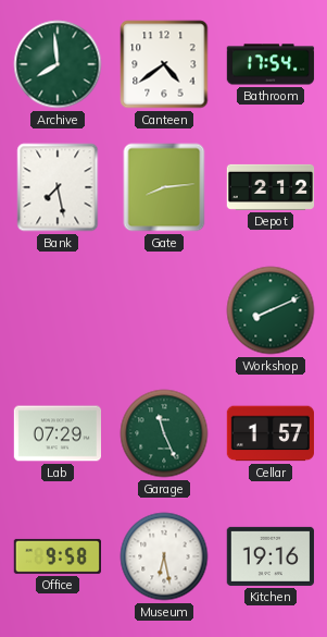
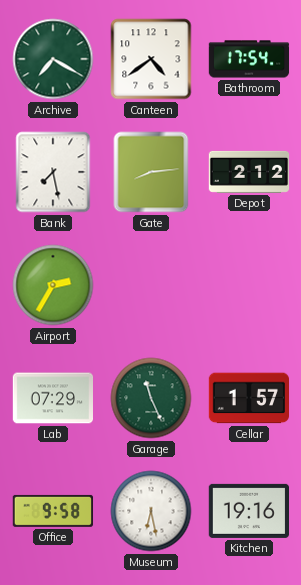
Archive: 7:59 -> 7:20 (53, 59)
Airport: none -> 2:35 (53, 285)
Workshop: 8:11 -> none (271, 310)
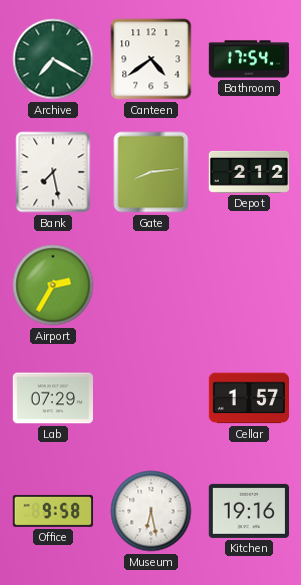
Garage: 11:26 -> none (151, 398)
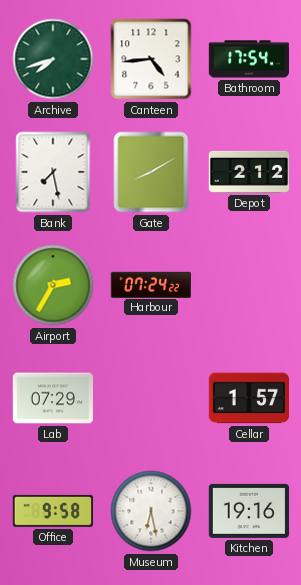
Archive: 7:20 -> 7:42 (53, 59)
Canteen: 4:39 -> 4:44 (151, 59)
Gate: 8:14 -> 8:10 (151, 172)
Harbour: none -> 07:24 (150, 284)
